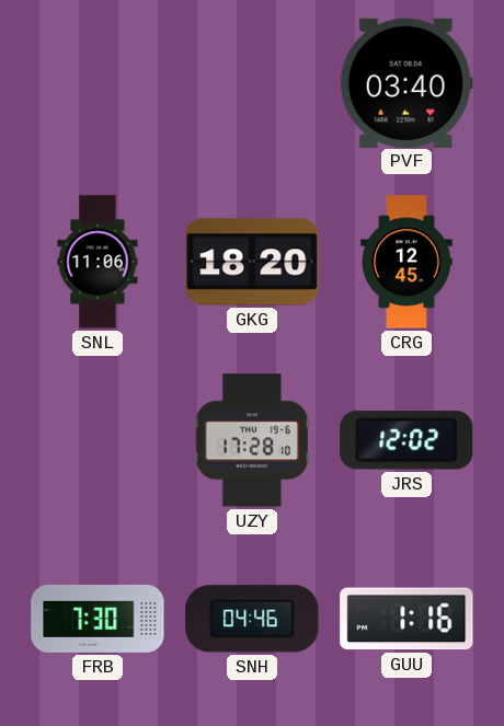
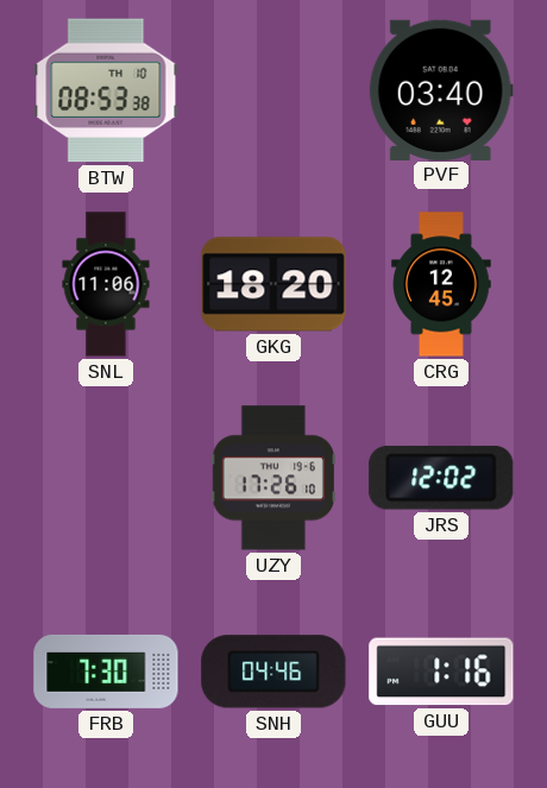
BTW: none -> 08:53 (106, 90)
UZY: 17:28 -> 17:26 (273, 478)
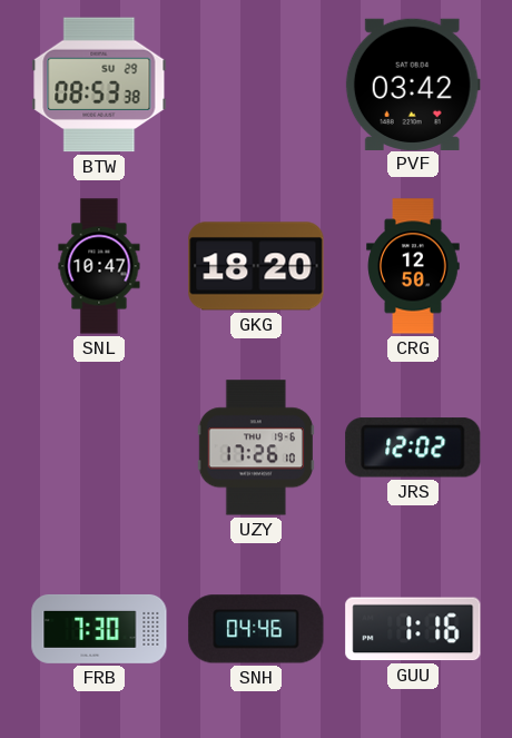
BTW date: TH 10 -> SU 29 (99, 85)
PVF: 03:40 -> 03:42 (413, 83)
SNL: 11:06 -> 10:47 (99, 266)
CRG: 12:45 -> 12:50 (413, 266)
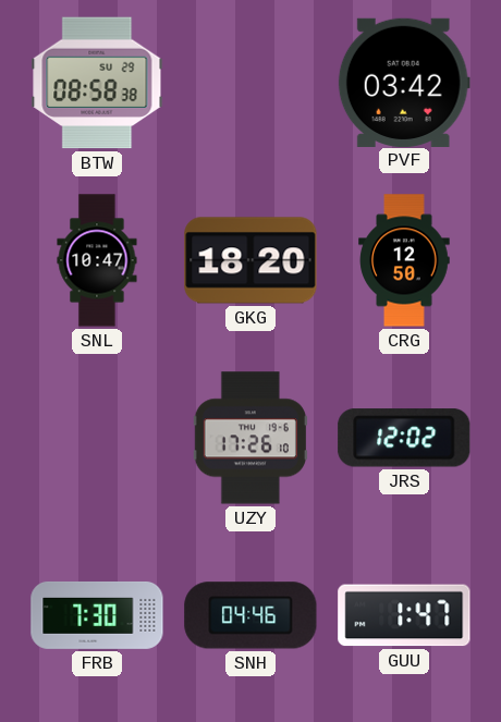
BTW: 08:53 -> 08:58 (97, 83)
GUU: 1:16 -> 1:47 (404, 615)
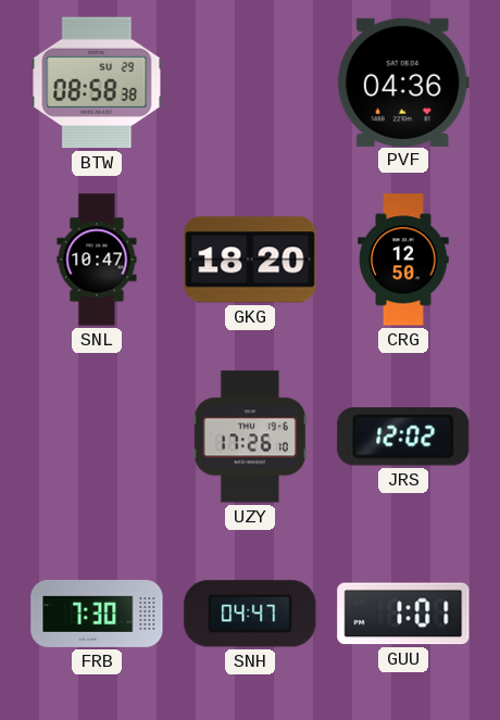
PVF: 03:42 -> 04:36 (403, 81)
SNH: 04:46 -> 04:47 (250, 614)
GUU: 1:47 -> 1:01 (403, 614)
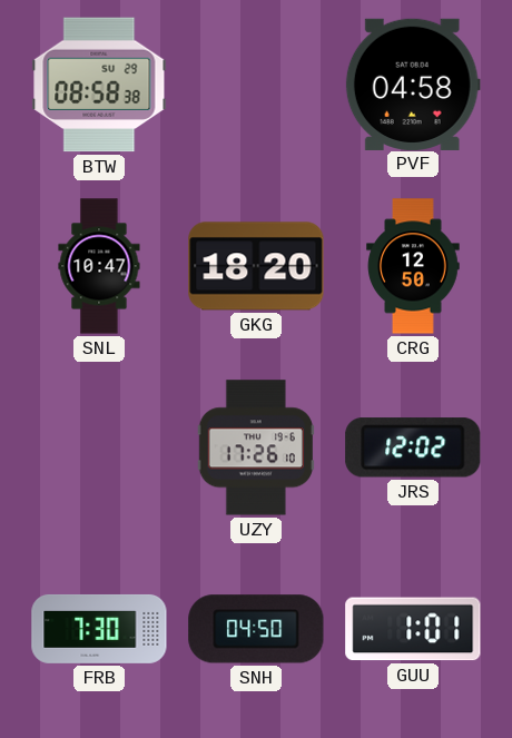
PVF: 04:36 -> 04:58 (413, 83)
SNH: 04:47 -> 04:50 (256, 629)
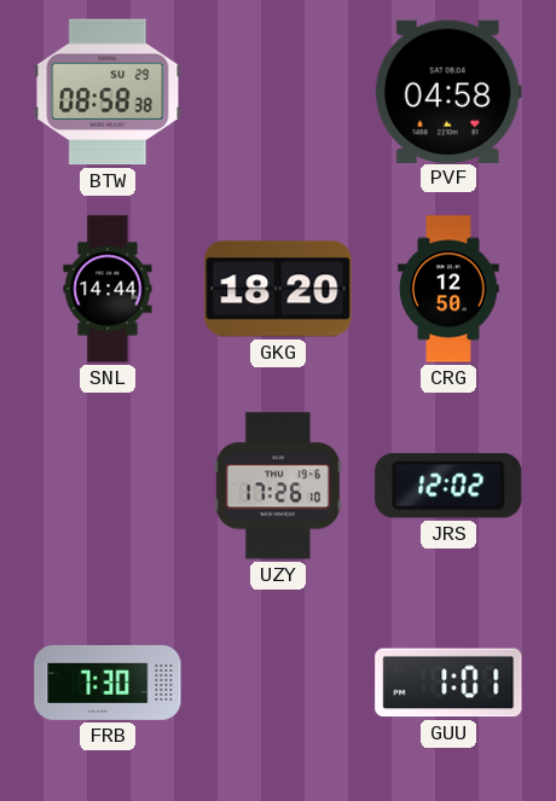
SNL: 10:47 -> 14:44 (108, 289)
SNH: 04:50 -> none (256, 629)
